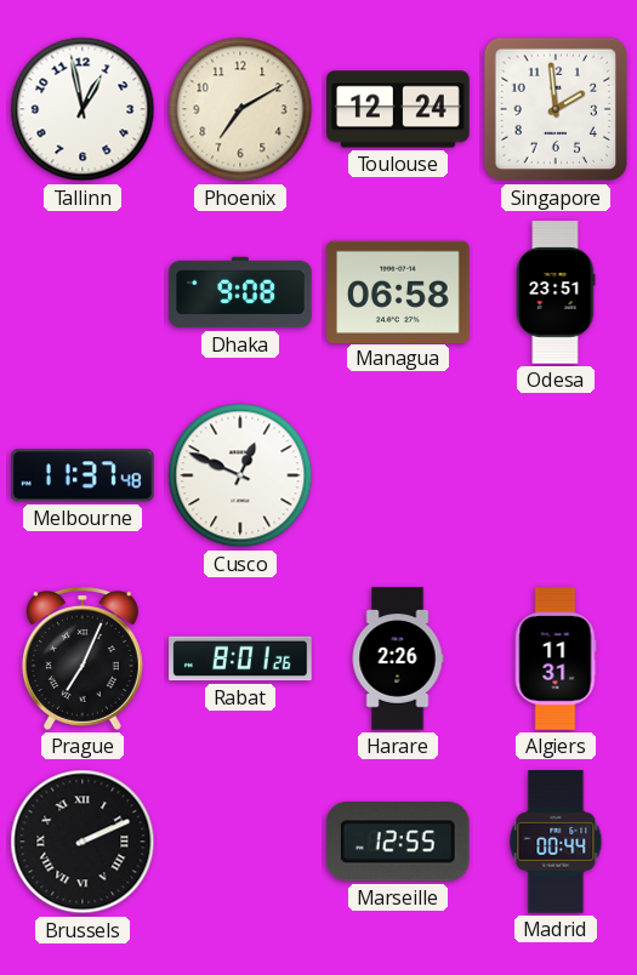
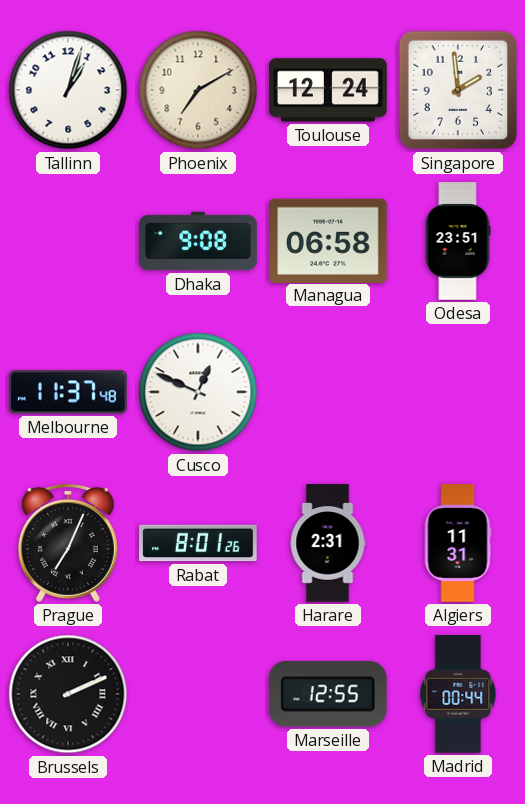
Tallinn: 12:58 -> 1:03 (68, 90)
Harare: 2:26 -> 2:31 (328, 543)
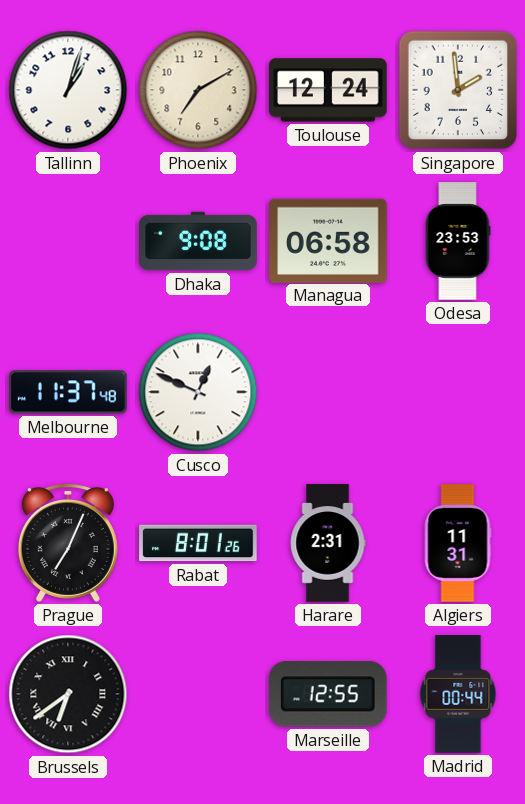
Odesa: 23:51 -> 23:53 (458, 241)
Brussels: 2:11 -> 6:39 (68, 694)
